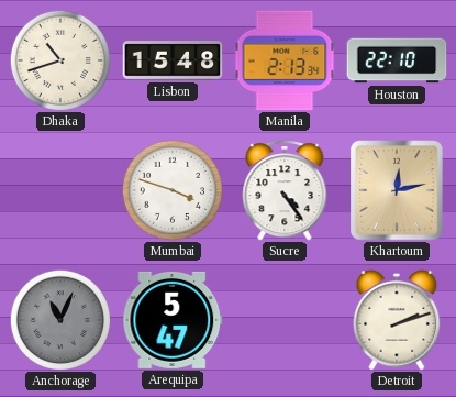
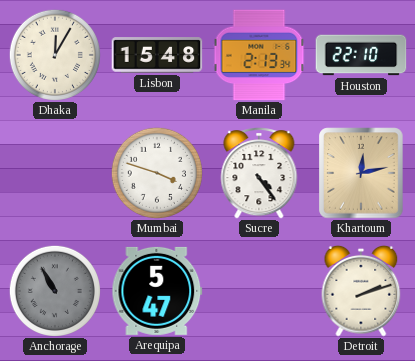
Dhaka: 10:42 -> 12:05 (55, 55)
Anchorage: 11:04 -> 10:55 (55, 291)
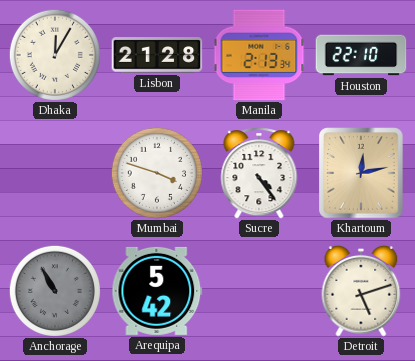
Lisbon: 15:48 -> 21:28 (157, 55)
Arequipa: 5:47 -> 5:42 (157, 291)
Detroit: 2:12 -> 5:12 (361, 291)
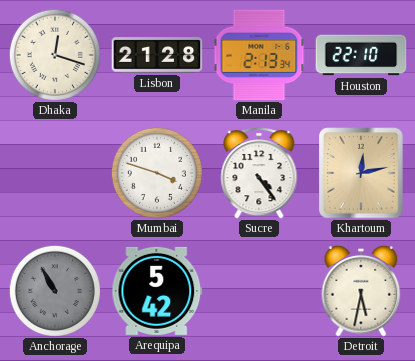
Dhaka: 12:05 -> 12:18 (55, 55)
Detroit: 5:12 -> 5:32 (361, 291)
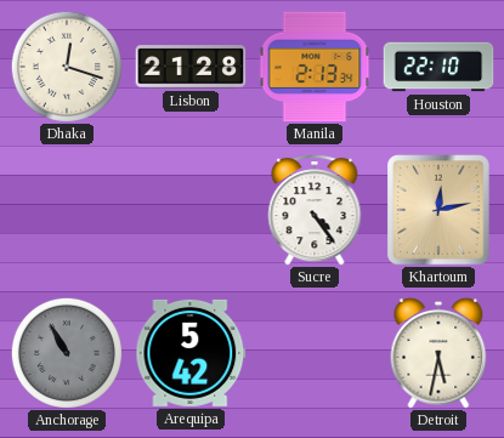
Mumbai: 3:48 -> none (157, 173)
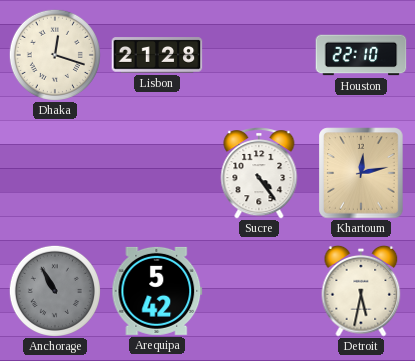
Manila: 2:13 -> none (315, 67)
